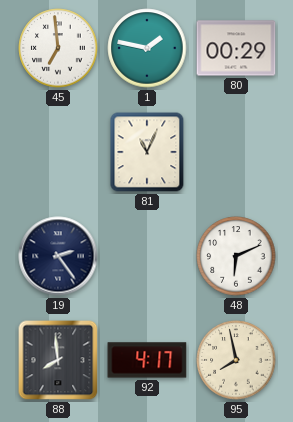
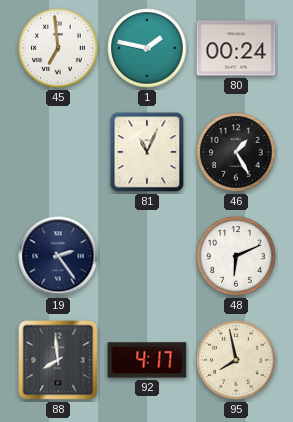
80: 00:29 -> 00:24 (236, 48)
46: none -> 1:25 (236, 152)
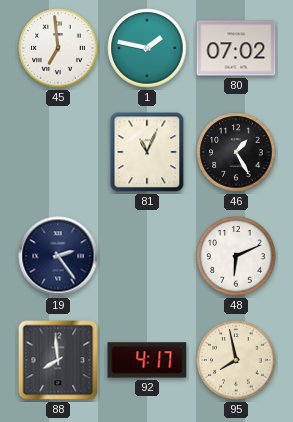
80: 00:24 -> 07:02 (236, 48)
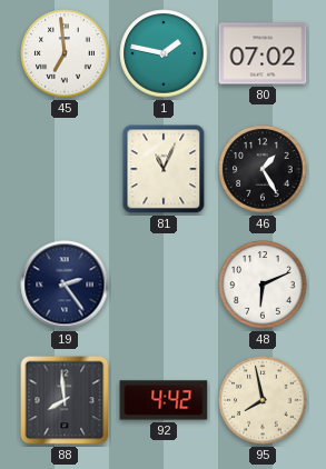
92: 4:17 -> 4:42 (164, 400)
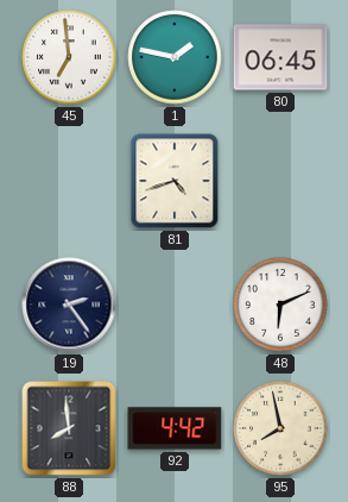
80: 07:02 -> 06:45 (280, 57)
81: 11:04 -> 4:42 (175, 181)
46: 1:25 -> none (263, 169)
